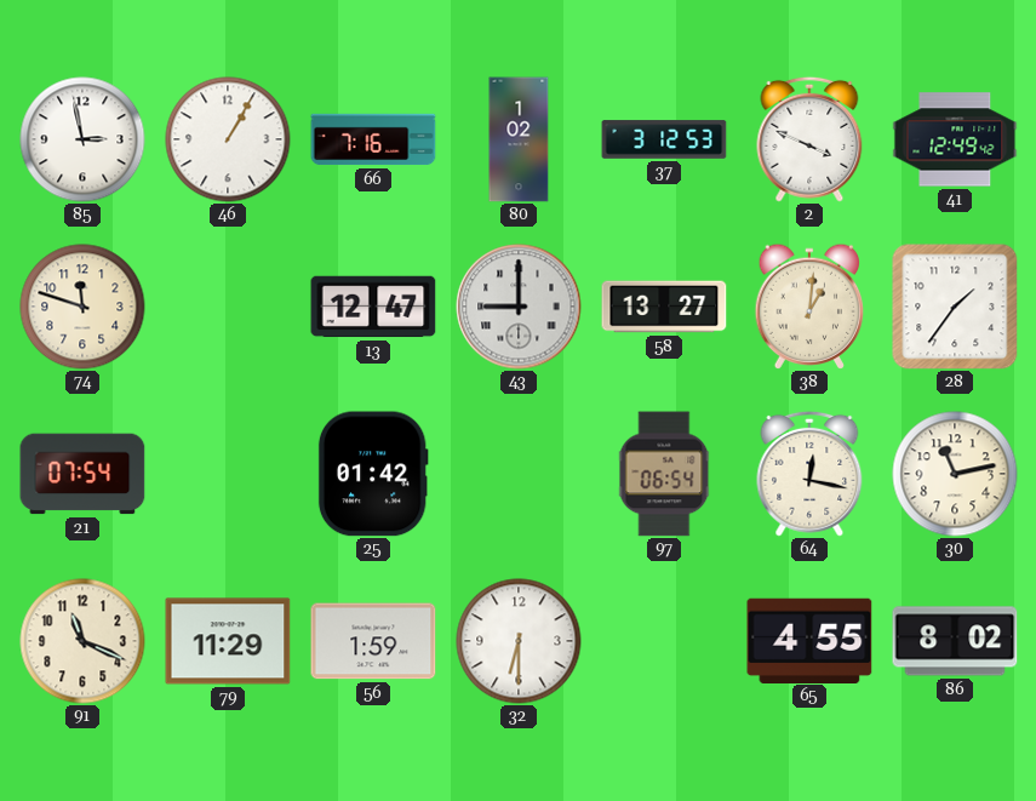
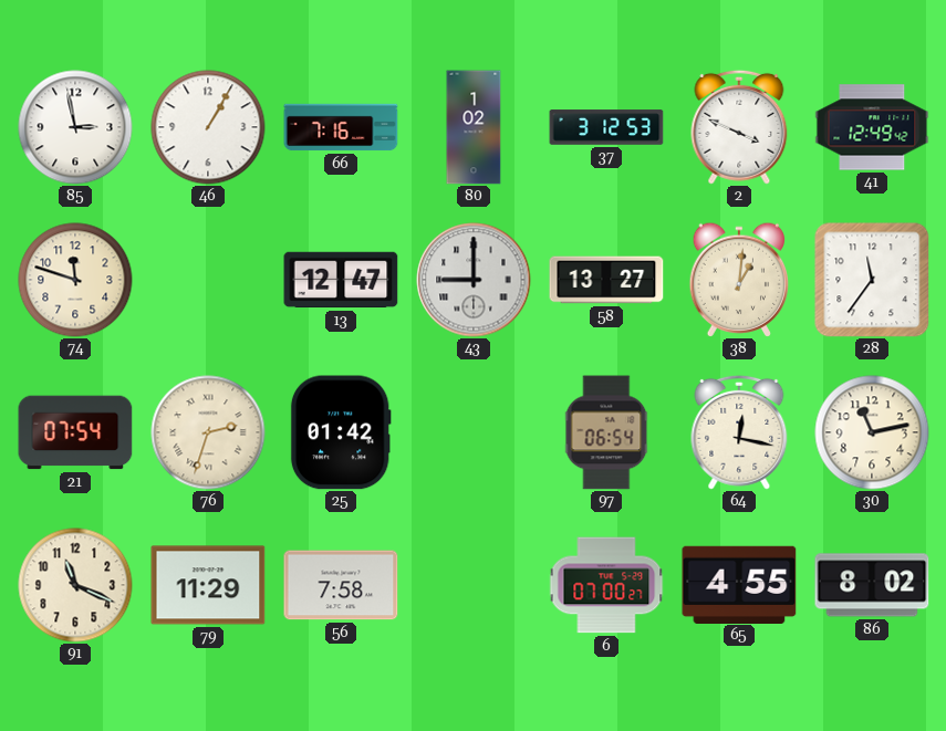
28: 1:36 -> 11:36 (872, 280)
76: none -> 2:33 (208, 432)
56: 1:59 -> 7:58 (341, 585)
32: 6:30 -> none (519, 641)
6: none -> 07:00 (606, 585)
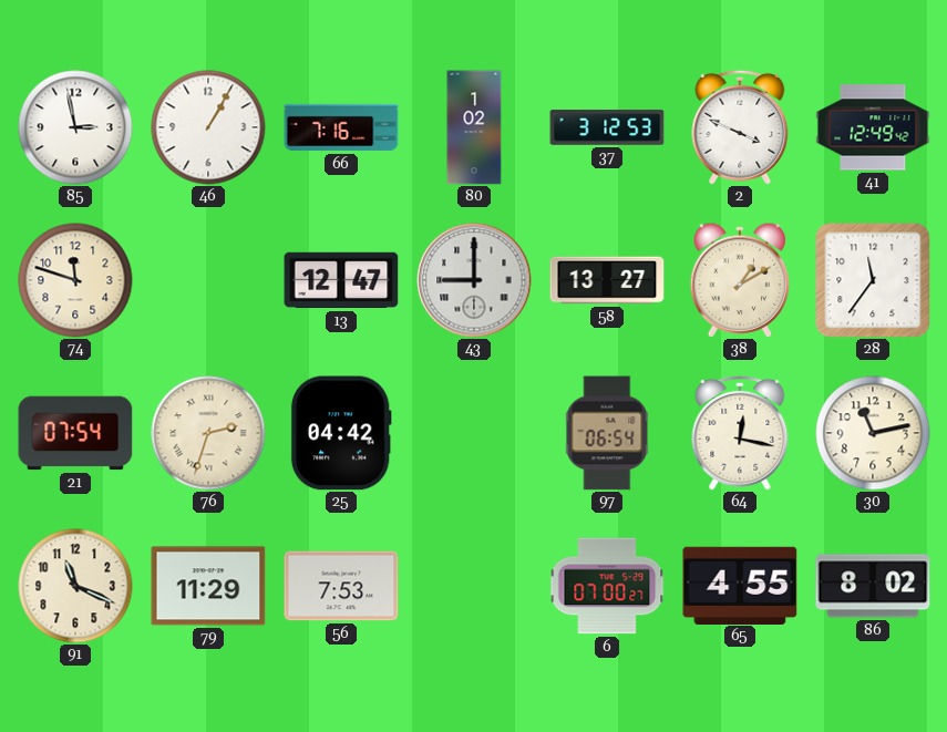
38: 1:01 -> 1:10 (740, 279)
25: 01:42 -> 04:42 (341, 433)
56: 7:58 -> 7:53 (341, 586)
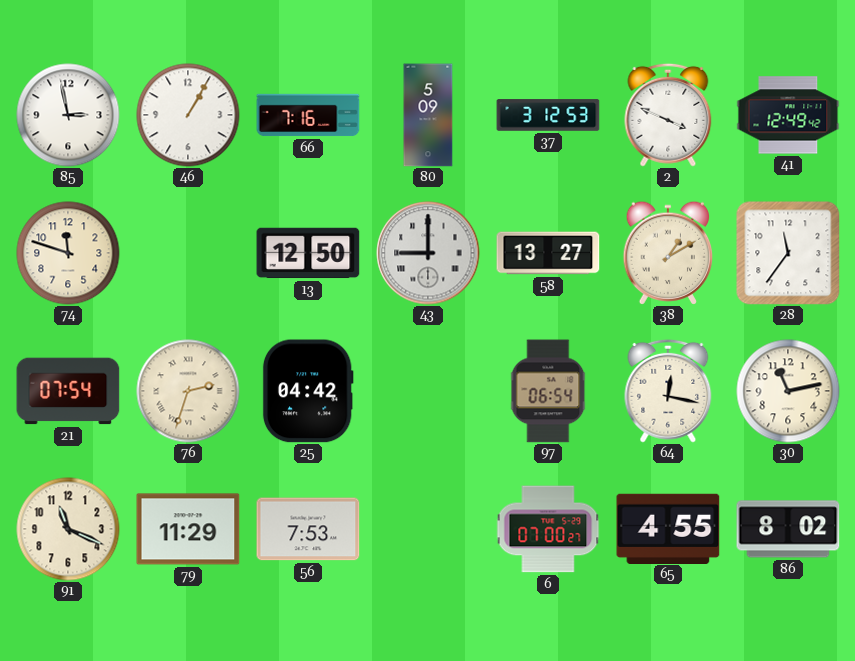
80: 1:02 -> 5:09 (428, 115)
13: 12:47 -> 12:50 (308, 253)
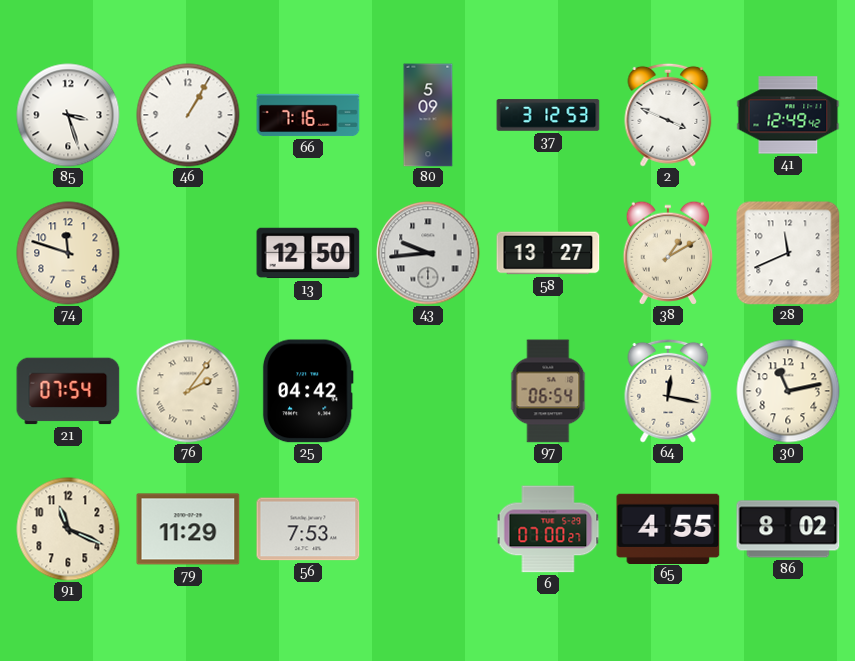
85: 2:58 -> 3:27 (68, 115)
43: 9:00 -> 9:44 (428, 253)
28: 11:36 -> 11:41 (788, 253)
76: 2:33 -> 2:06 (188, 391)
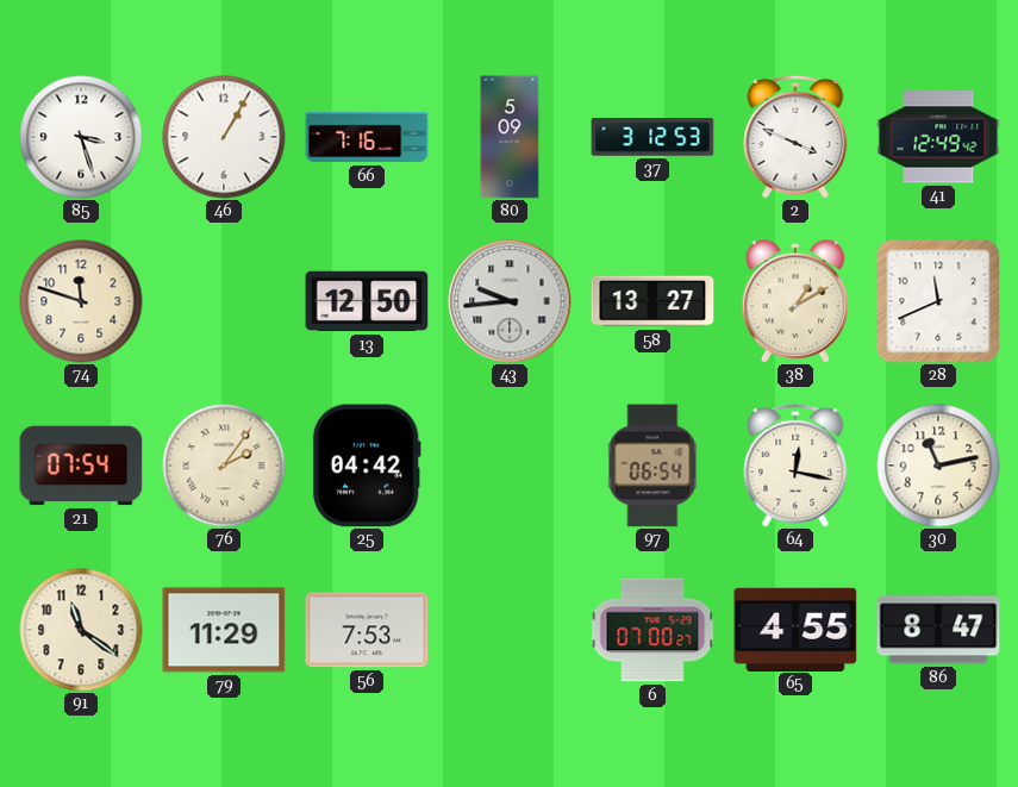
91: 11:19 -> 11:21 (81, 630)
86: 8:02 -> 8:47 (938, 630)
